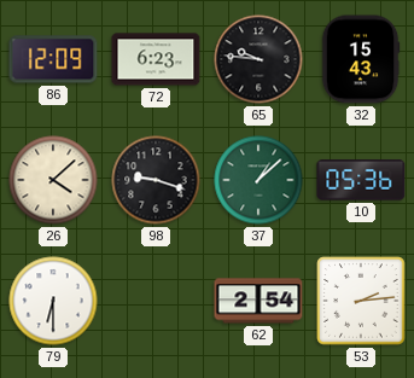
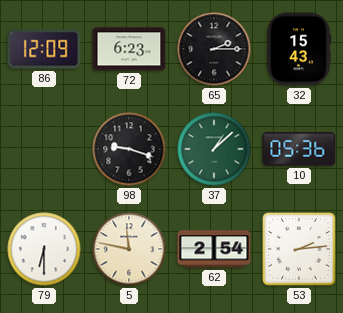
65: 9:46 -> 2:15 (214, 49)
26: 4:08 -> none (53, 180)
5: none -> 11:47 (129, 249)
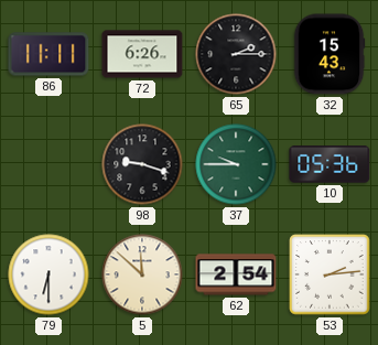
86: 12:09 -> 11:11 (48, 54)
72: 6:23 -> 6:26 (142, 54)
37: 1:08 -> 9:45 (236, 164)
5: 11:47 -> 11:52 (142, 274)
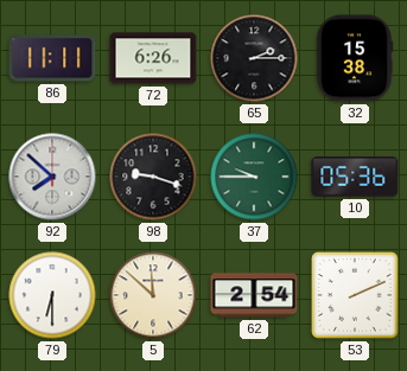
32: 15:43 -> 15:38 (355, 58)
92: none -> 7:52 (52, 177)
53: 2:14 -> 2:11 (355, 295)
